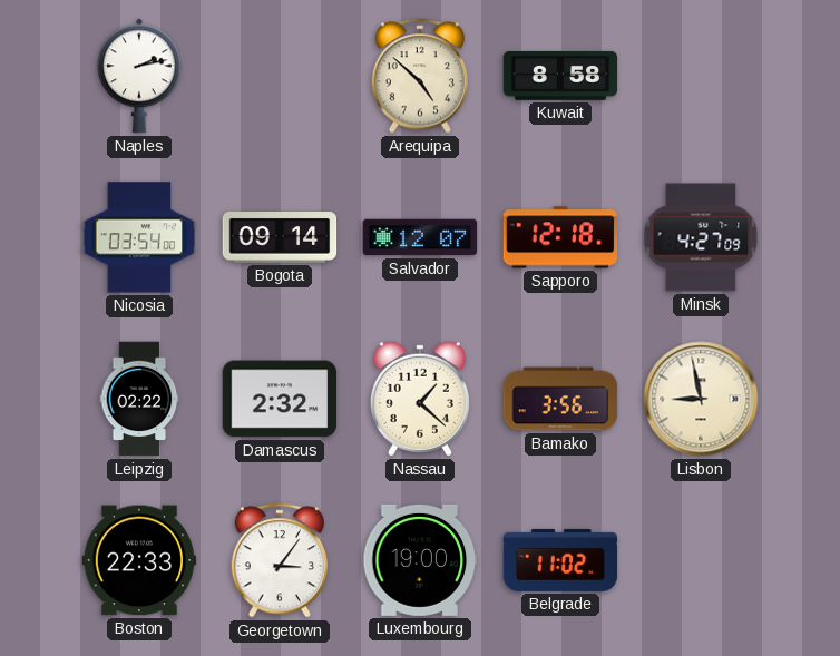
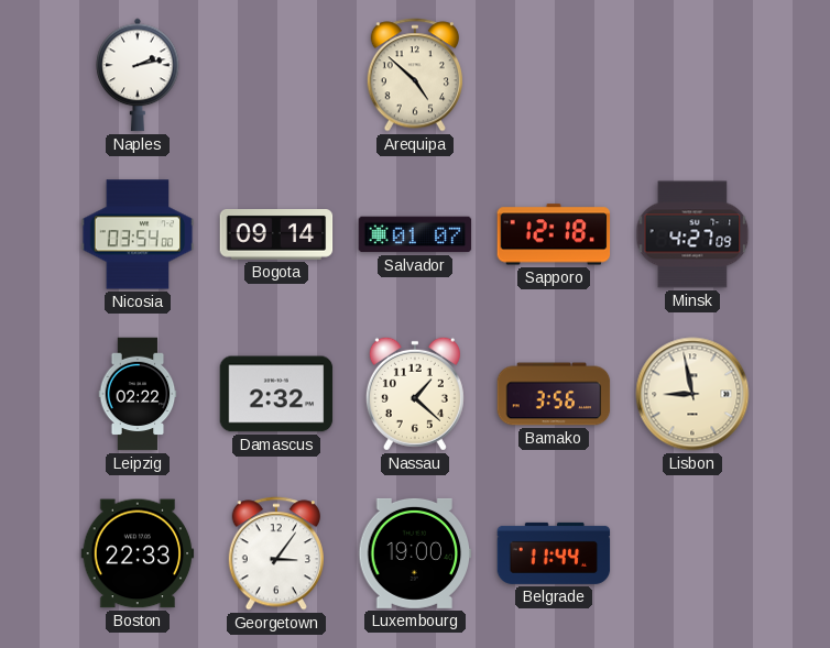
Kuwait: 8:58 -> none (560, 76)
Salvador: 12:07 -> 01:07 (415, 234)
Belgrade: 11:02 -> 11:44 (554, 553)
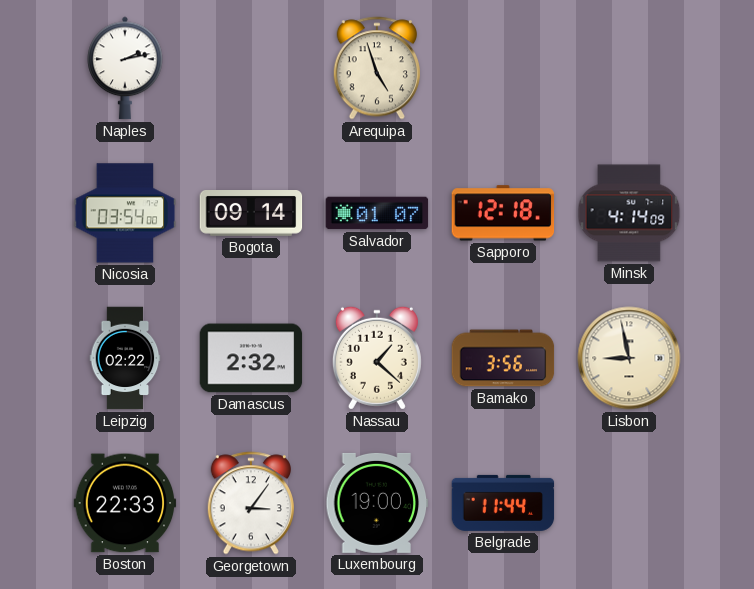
Arequipa: 4:52 -> 4:57 (377, 68)
Minsk: 4:27 -> 4:14 (629, 213)
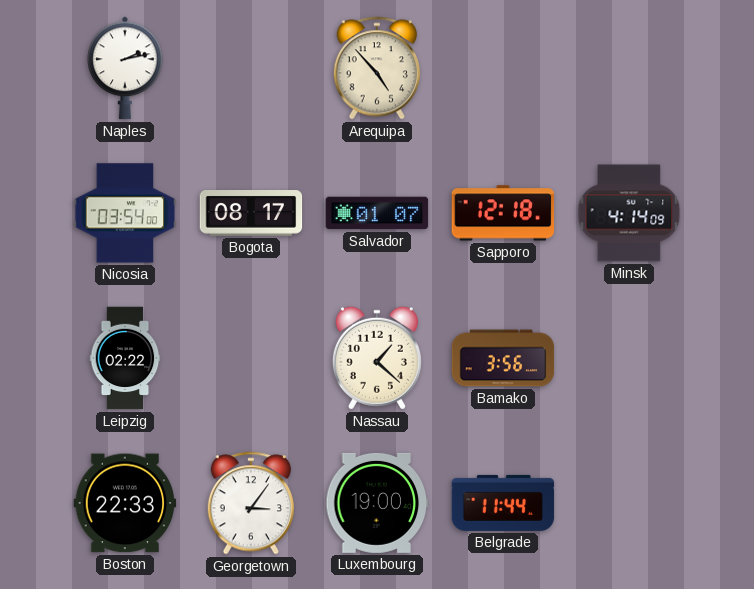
Arequipa: 4:57 -> 4:53 (377, 68)
Bogota: 09:14 -> 08:17 (251, 214)
Damascus: 2:32 -> none (251, 358)
Lisbon: 8:58 -> none (629, 358)
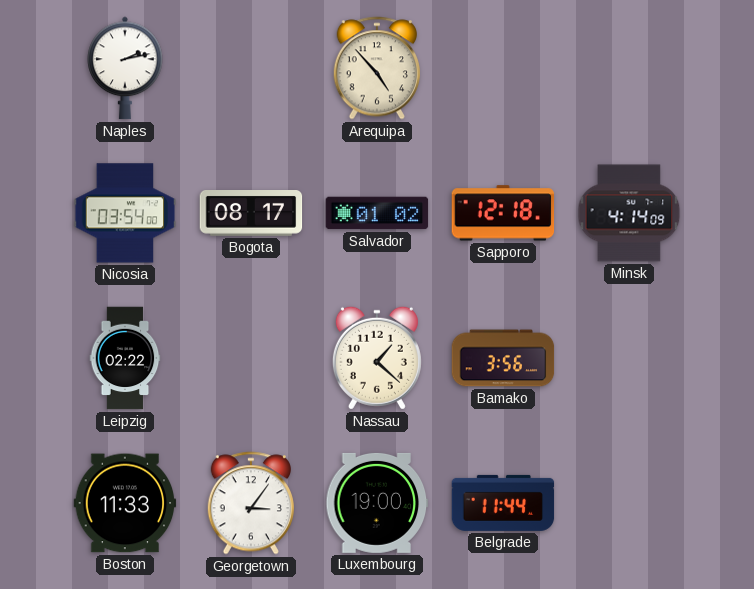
Salvador: 01:07 -> 01:02 (377, 213)
Boston: 22:33 -> 11:33 (125, 503)
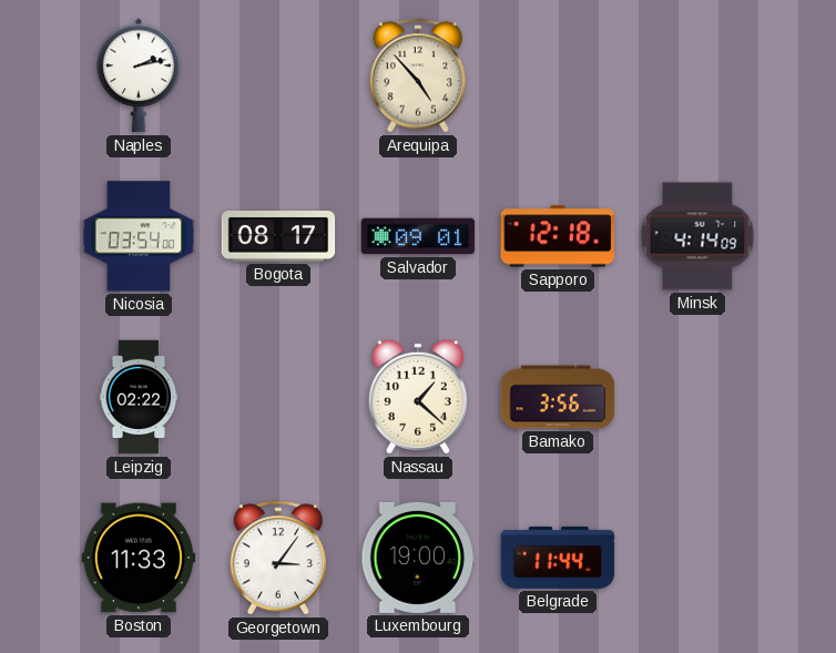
Salvador: 01:02 -> 09:01 (418, 236)
